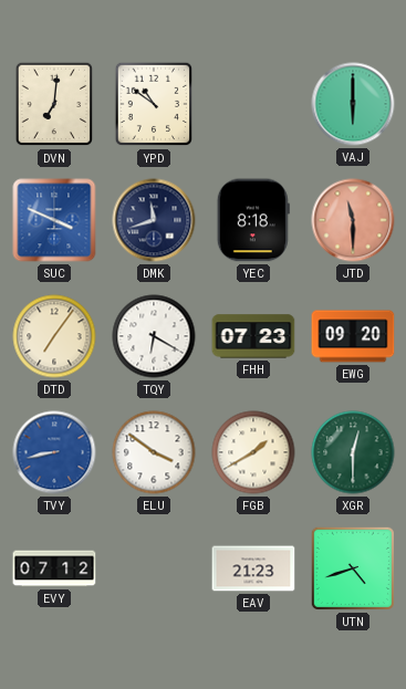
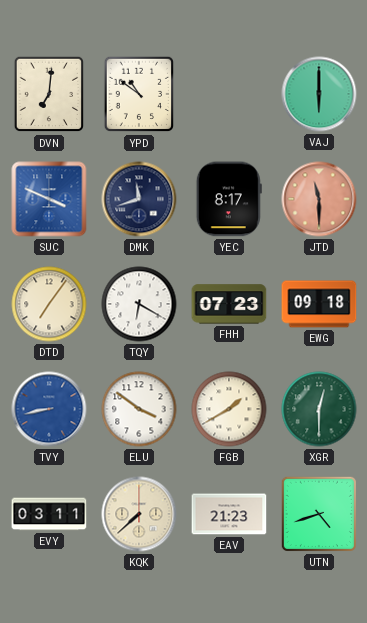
YEC: 8:18 -> 8:17 (229, 199)
EWG: 09:20 -> 09:18 (319, 304)
EVY: 07:12 -> 03:11 (49, 514)
KQK: none -> 7:38 (139, 514)
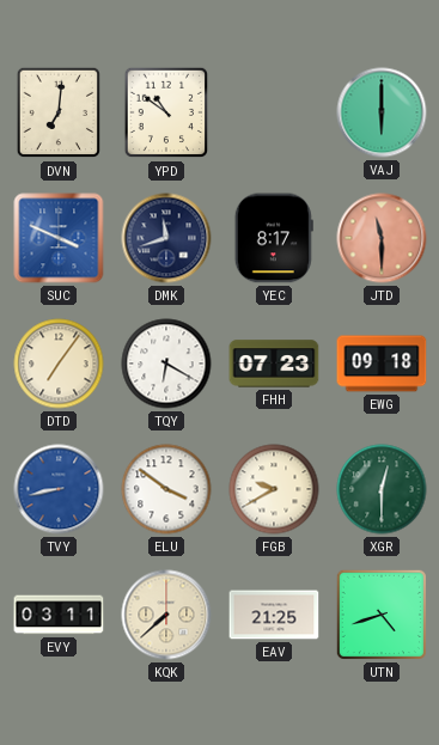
FGB: 1:40 -> 9:40 (274, 489)
EAV: 21:23 -> 21:25 (274, 615)
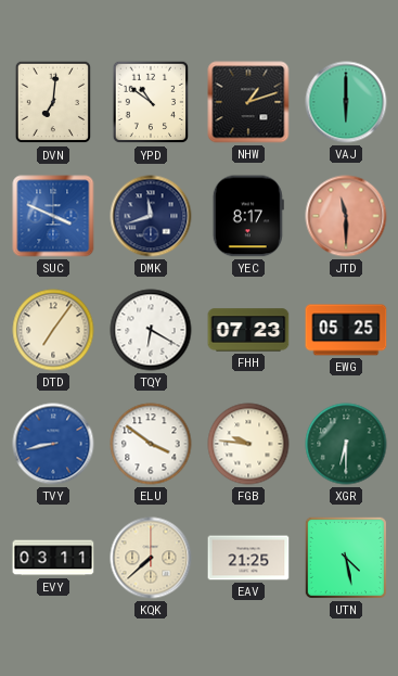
NHW: none -> 1:12 (248, 102)
EWG: 09:18 -> 05:25 (346, 330)
FGB: 9:40 -> 9:46 (248, 444)
XGR: 12:30 -> 6:30 (346, 444)
UTN: 4:42 -> 4:28 (346, 558)
